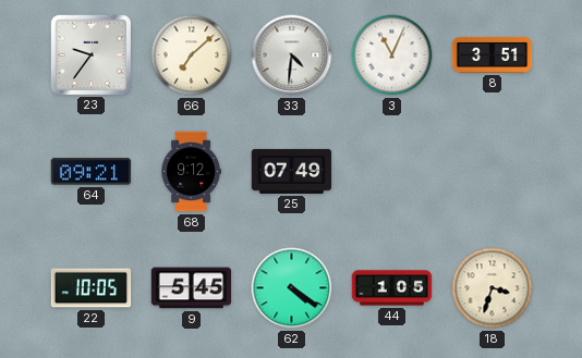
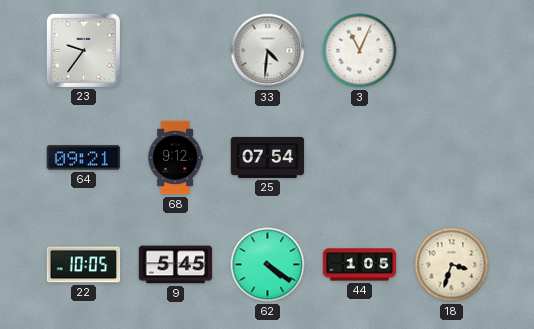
66: 7:08 -> none (192, 55)
8: 3:51 -> none (493, 55)
25: 07:49 -> 07:54 (268, 157)
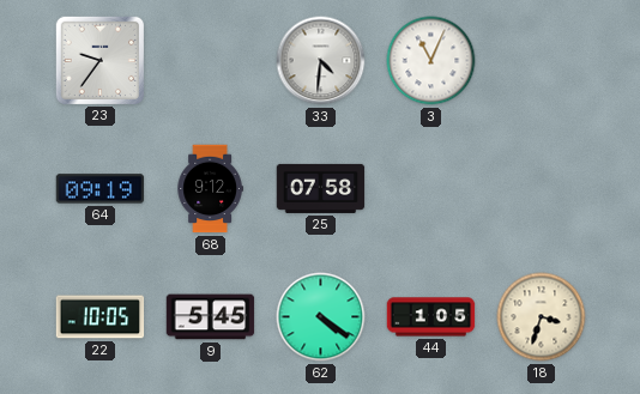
64: 09:21 -> 09:19 (101, 189)
25: 07:54 -> 07:58 (321, 188)
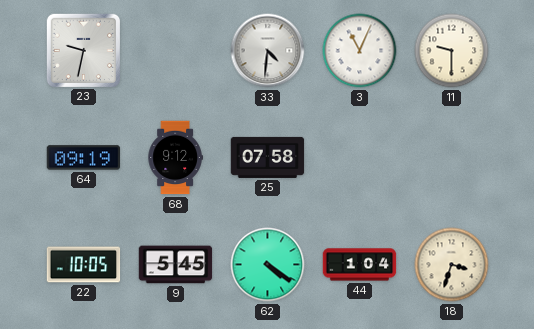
23: 9:36 -> 9:32 (83, 50)
11: none -> 9:30 (452, 51)
44: 1:05 -> 1:04 (360, 265)
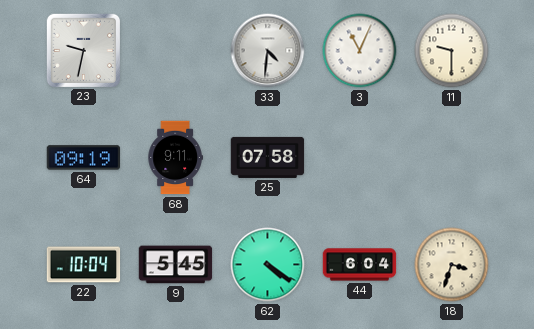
68: 9:12 -> 9:11 (175, 158)
22: 10:05 -> 10:04 (84, 265)
44: 1:04 -> 6:04 (360, 265)
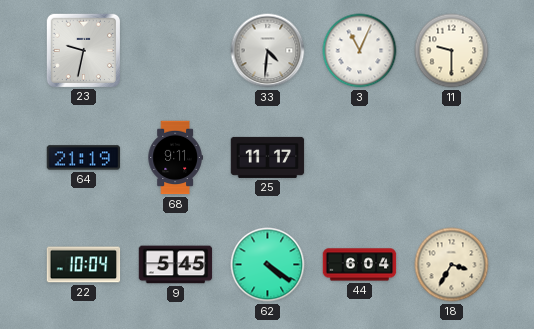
64: 09:19 -> 21:19 (84, 158)
25: 07:58 -> 11:17 (268, 157)
18: 3:33 -> 3:35 (452, 265)
